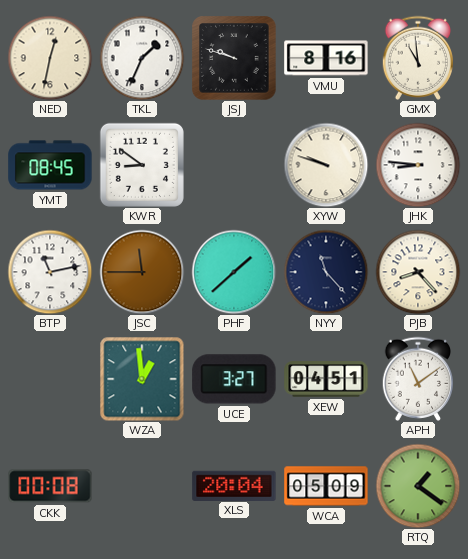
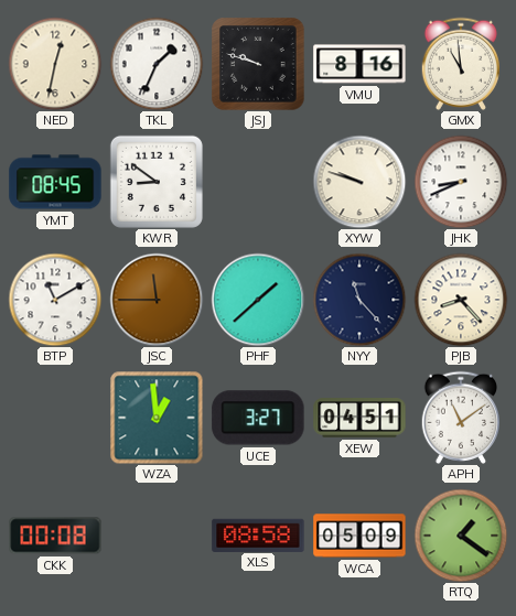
JHK: 8:46 -> 8:41 (461, 182)
BTP: 11:13 -> 11:10 (55, 300)
XLS: 20:04 -> 08:58 (258, 534)
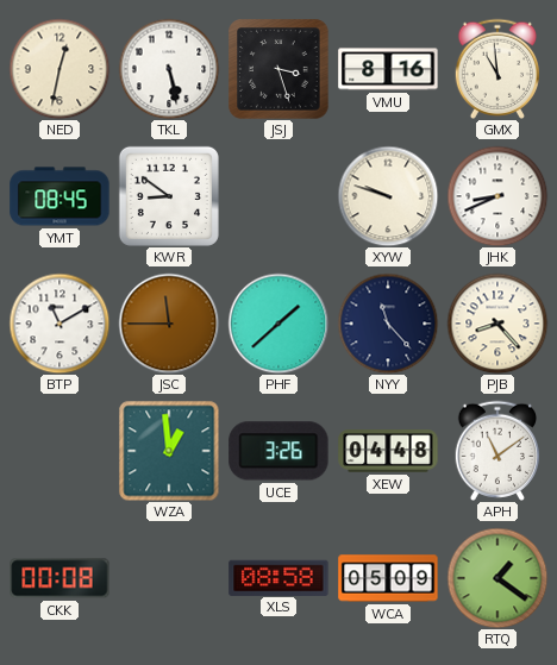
TKL: 1:34 -> 5:28 (169, 69)
JSJ: 9:48 -> 3:27 (278, 69)
UCE: 3:27 -> 3:26 (278, 451)
XEW: 04:51 -> 04:48 (388, 451)
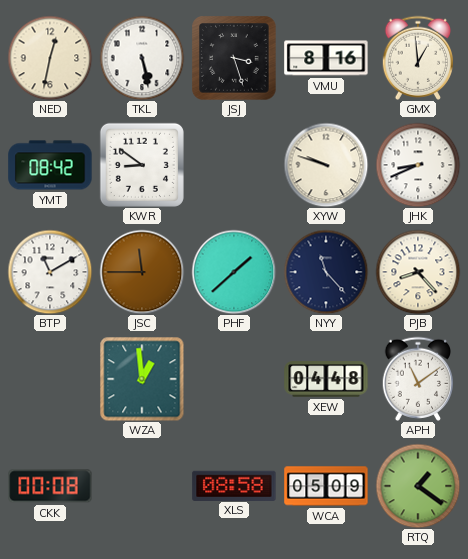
GMX: 10:59 -> 12:59 (417, 58)
YMT: 08:45 -> 08:42 (50, 165)
UCE: 3:26 -> none (278, 451)
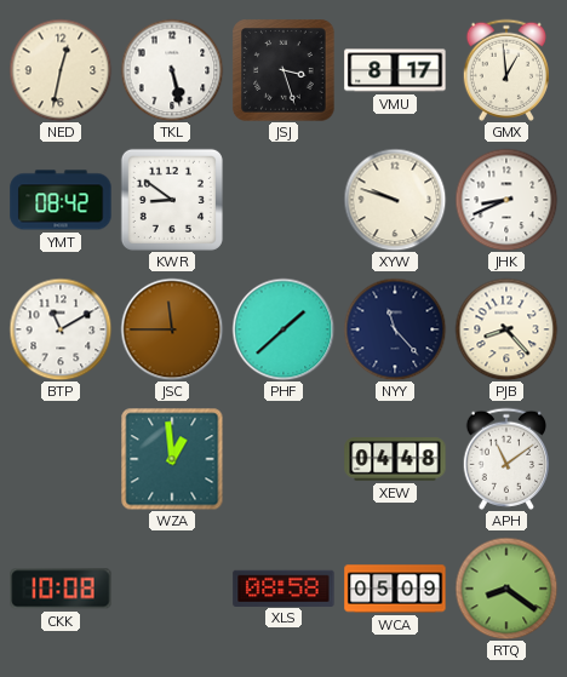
VMU: 8:16 -> 8:17 (395, 70)
CKK: 00:08 -> 10:08 (61, 589)
RTQ: 1:21 -> 8:21 (506, 589)
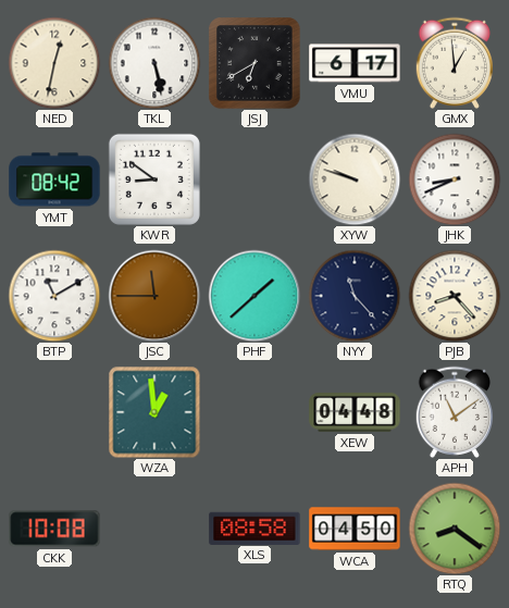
JSJ: 3:27 -> 6:40 (254, 63)
VMU: 8:17 -> 6:17 (355, 63)
WCA: 05:09 -> 04:50 (355, 529)
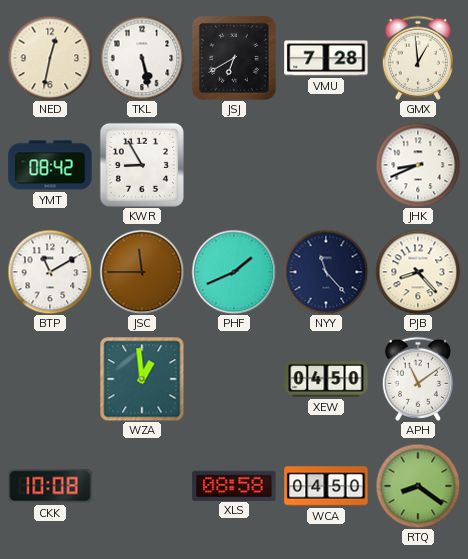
VMU: 6:17 -> 7:28 (326, 58)
KWR: 8:51 -> 8:55 (142, 165)
XYW: 9:48 -> none (355, 179)
PHF: 1:38 -> 1:41 (234, 272)
XEW: 04:48 -> 04:50 (326, 379)
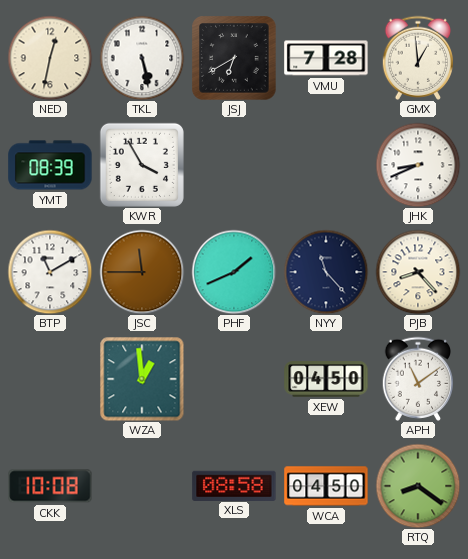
YMT: 08:42 -> 08:39 (50, 165)
KWR: 8:55 -> 3:55 (142, 165)
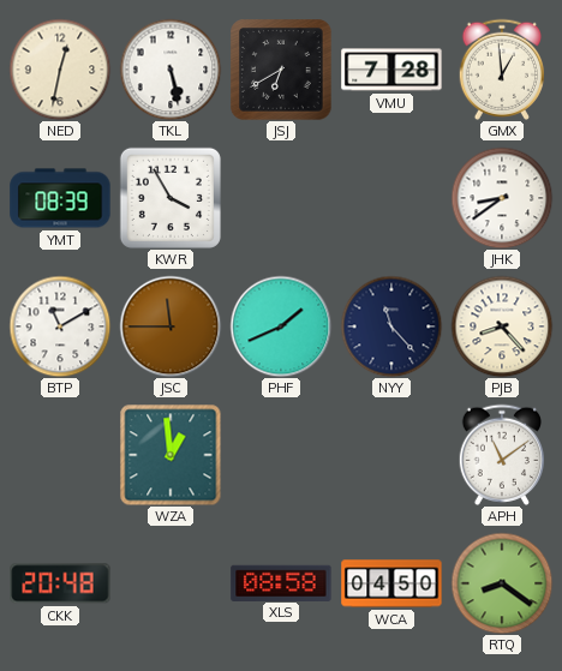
JHK: 8:41 -> 8:39 (502, 198)
XEW: 04:50 -> none (326, 379)
CKK: 10:08 -> 20:48 (60, 583)
